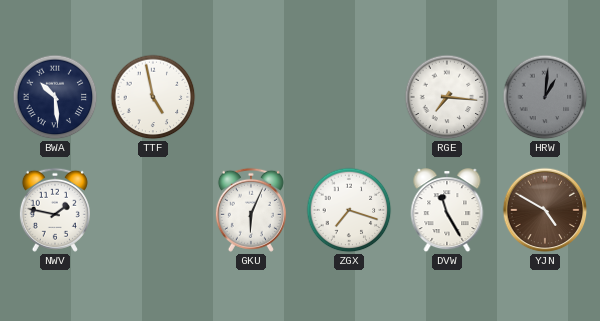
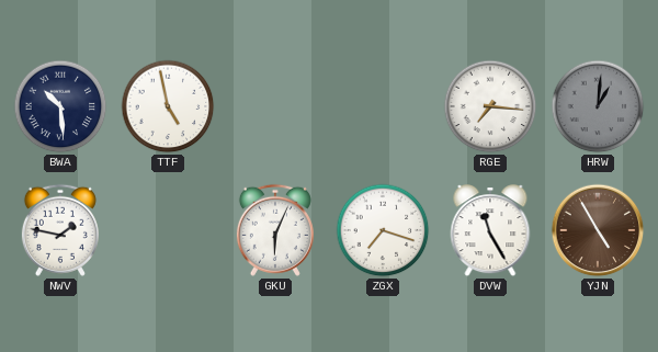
YJN: 4:50 -> 4:55 (598, 230)
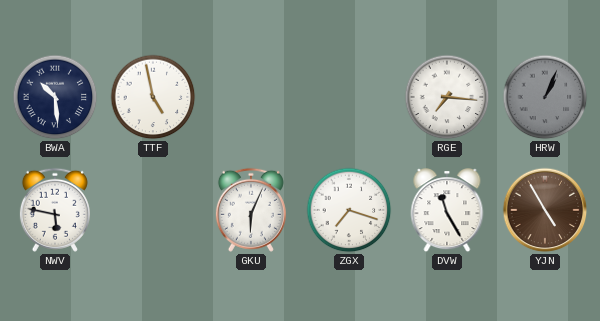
HRW: 1:01 -> 1:04 (545, 97)
NWV: 1:47 -> 5:47 (55, 210)
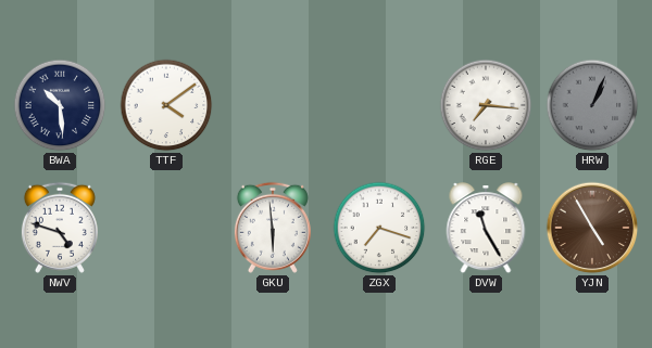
TTF: 4:58 -> 4:09 (166, 105)
NWV: 5:47 -> 4:48 (60, 228)
GKU: 6:04 -> 5:59 (273, 228)
